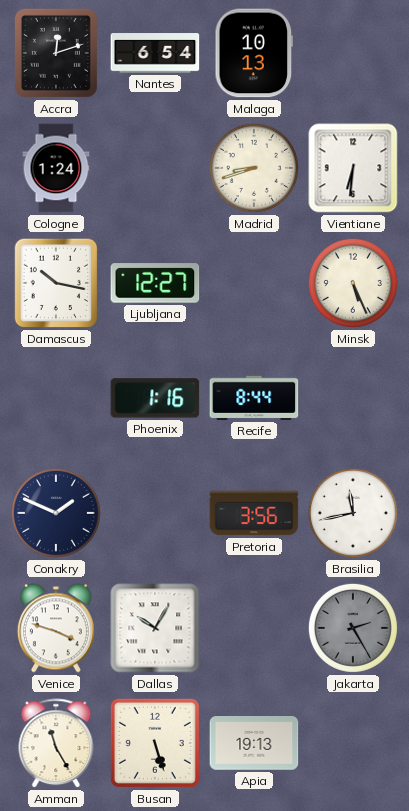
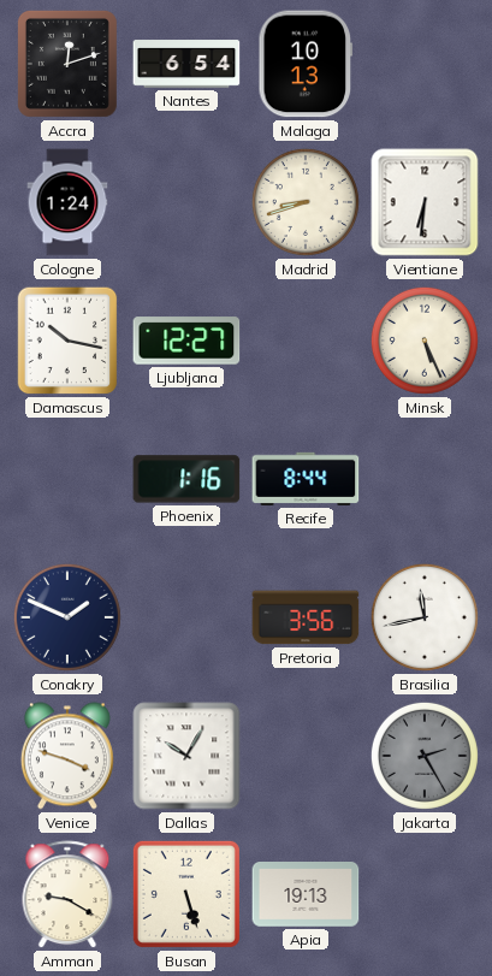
Amman: 11:25 -> 9:20 (67, 895)
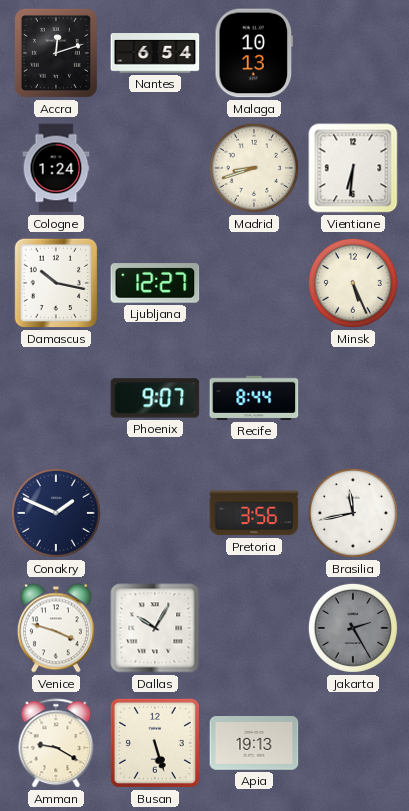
Phoenix: 1:16 -> 9:07 (155, 398)
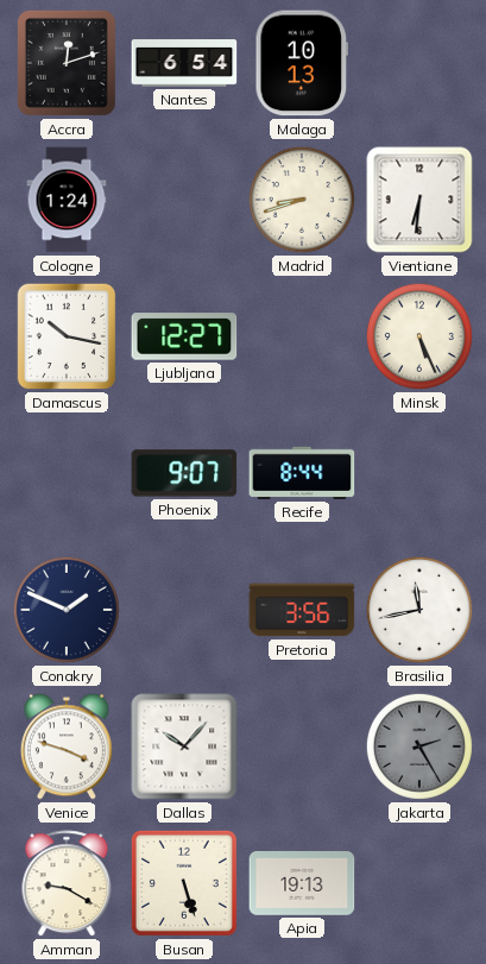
Dallas: 10:05 -> 10:07 (184, 746)
